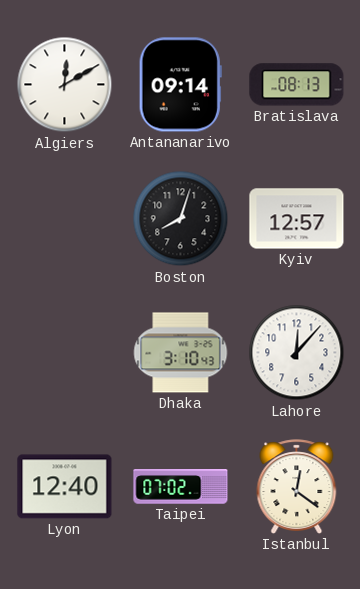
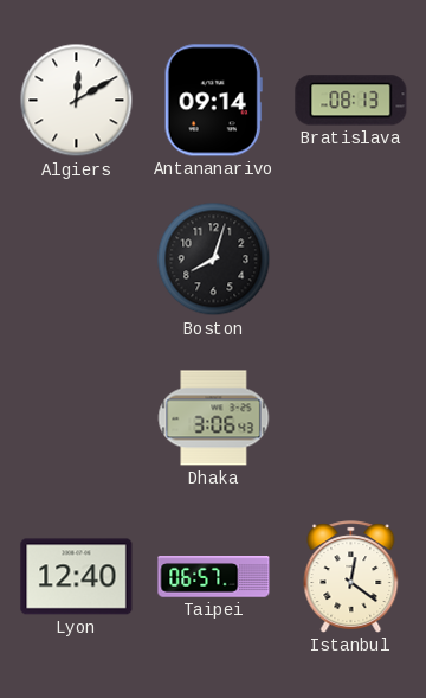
Kyiv: 12:57 -> none (297, 219)
Dhaka: 3:10 -> 3:06 (214, 418)
Lahore: 12:07 -> none (297, 353)
Taipei: 07:02 -> 06:57 (214, 577)
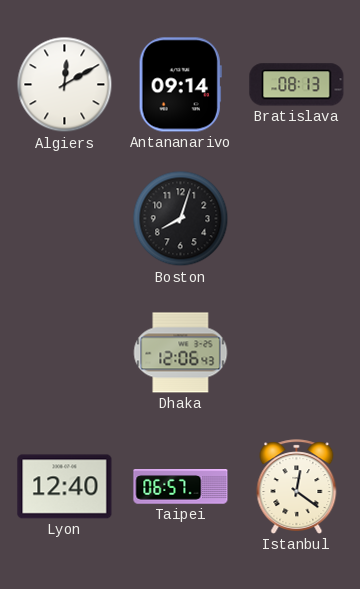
Dhaka: 3:06 -> 12:06 (181, 353)
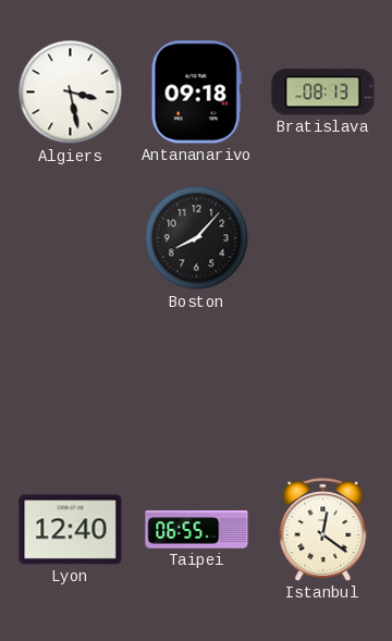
Algiers: 12:10 -> 3:28 (71, 93)
Antananarivo: 09:14 -> 09:18 (196, 93)
Boston: 8:03 -> 8:07 (197, 238)
Dhaka: 12:06 -> none (181, 353)
Taipei: 06:57 -> 06:55 (197, 530)
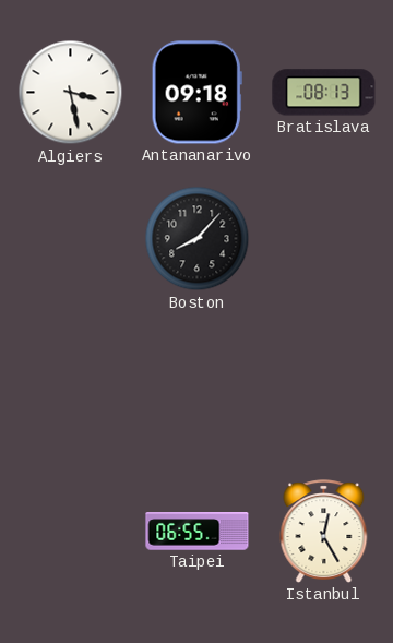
Lyon: 12:40 -> none (71, 530)
Istanbul: 12:21 -> 12:25 (324, 532)
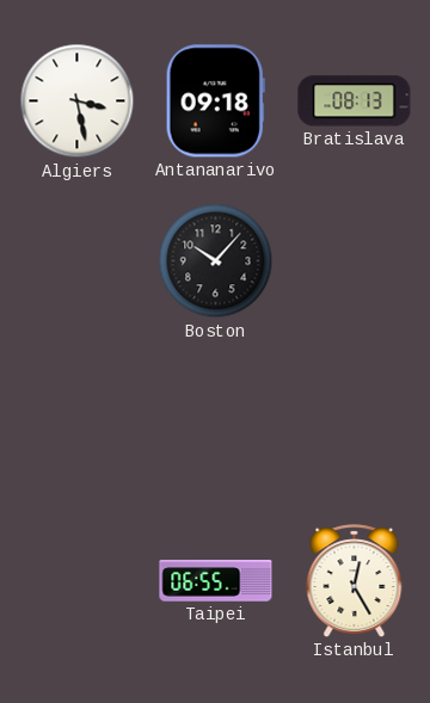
Boston: 8:07 -> 10:07 (216, 261)
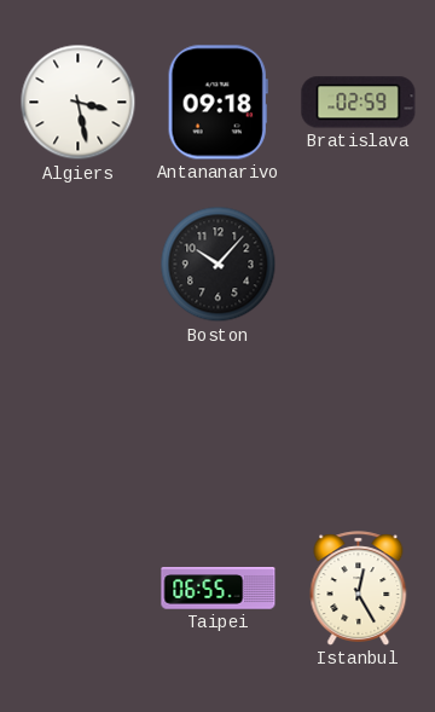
Bratislava: 08:13 -> 02:59 (359, 103)
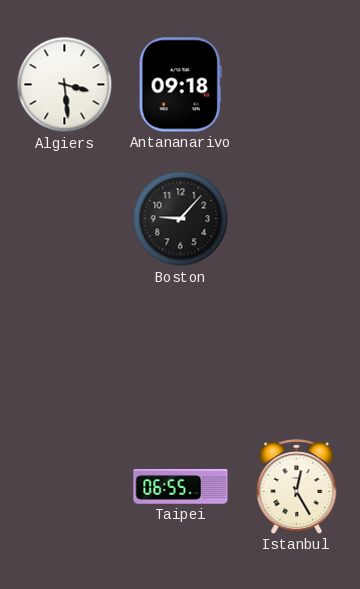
Algiers: 3:28 -> 3:29 (65, 85)
Bratislava: 02:59 -> none (359, 103)
Boston: 10:07 -> 9:07 (181, 219)
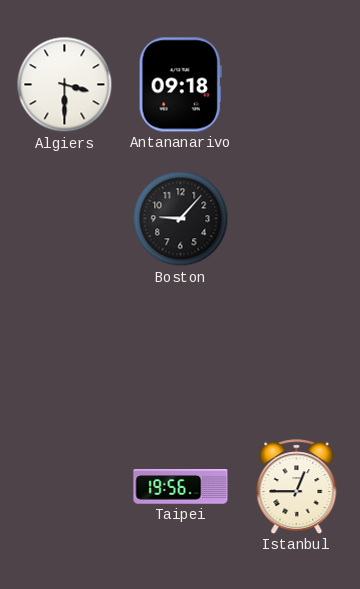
Algiers: 3:29 -> 3:30 (65, 85)
Taipei: 06:55 -> 19:56 (181, 487)
Istanbul: 12:25 -> 12:45 (297, 487)
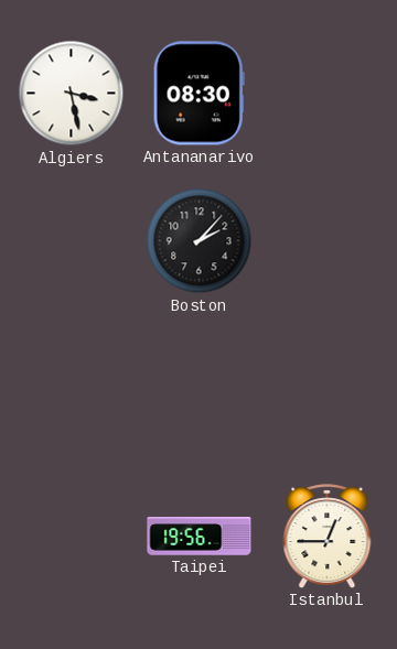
Algiers: 3:30 -> 3:28 (72, 94)
Antananarivo: 09:18 -> 08:30 (198, 94)
Boston: 9:07 -> 2:07 (200, 241)
